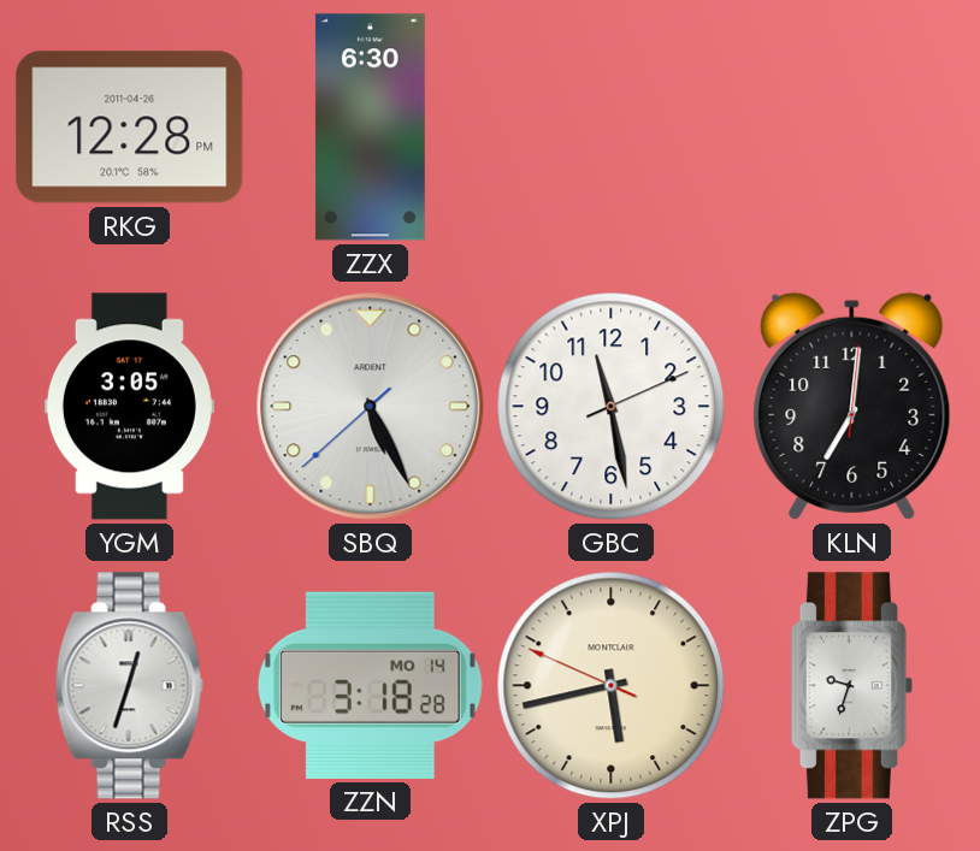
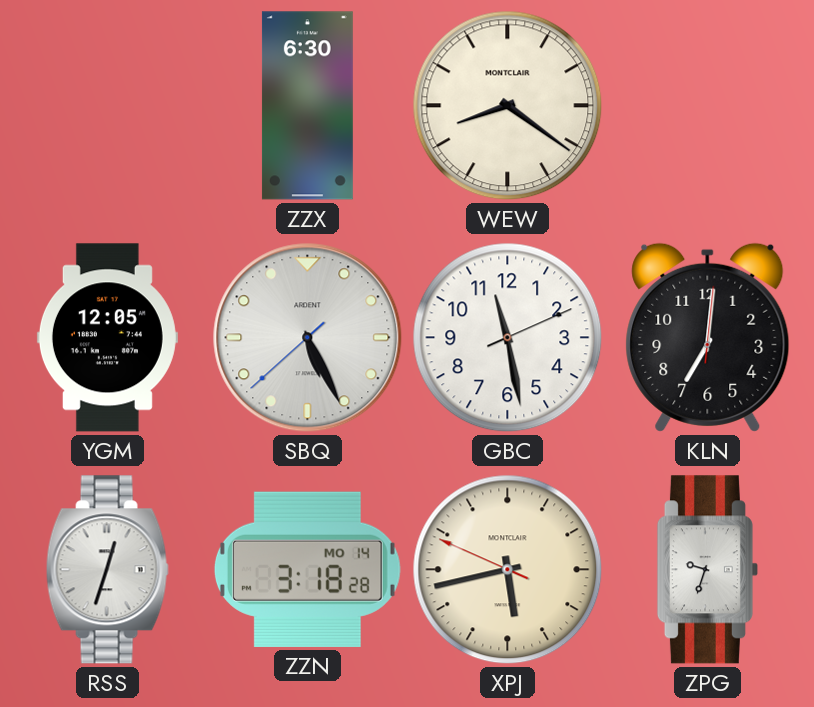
RKG: 12:28 -> none (130, 128)
WEW: none -> 8:21 (508, 106)
YGM: 3:05 -> 12:05 (107, 338)
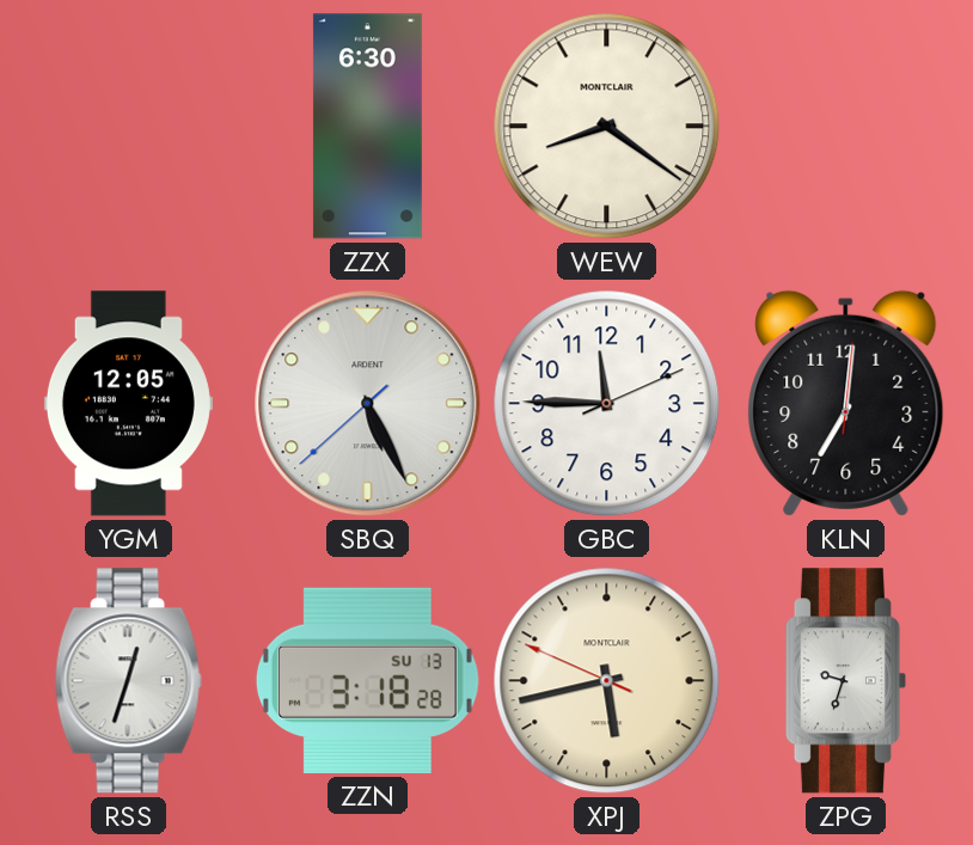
GBC: 11:28 -> 11:45 (607, 404)
ZZN date: MO 14 -> SU 13 (367, 680)
